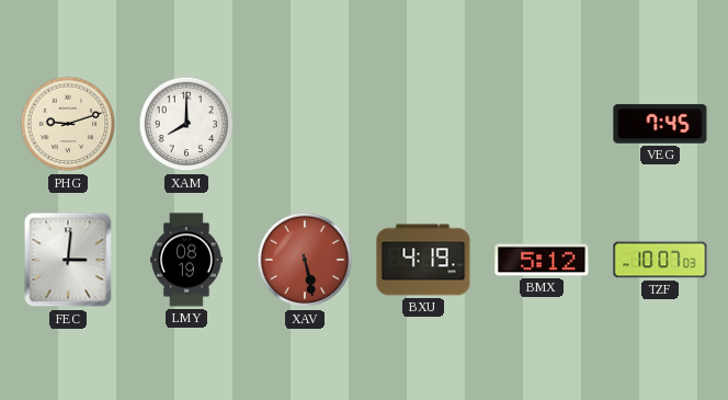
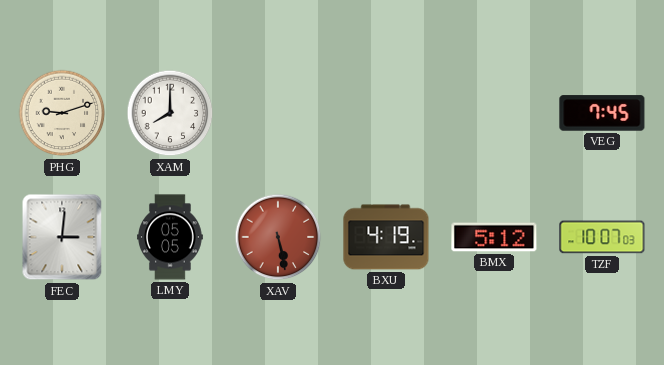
LMY: 08:19 -> 05:05 (171, 237)
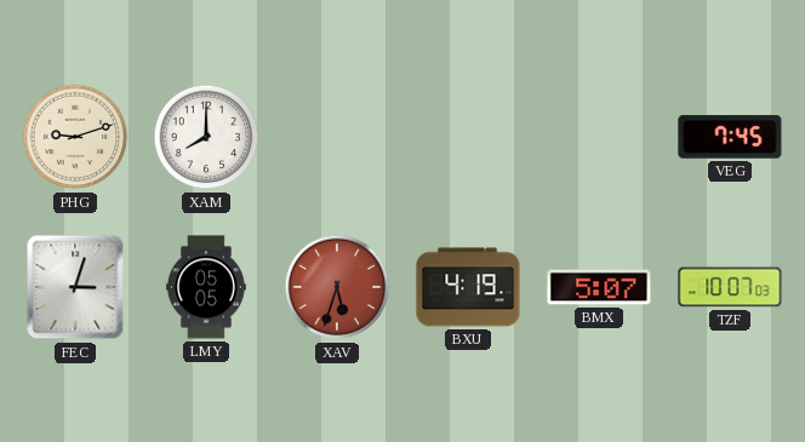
FEC: 3:01 -> 3:03 (75, 287)
XAV: 5:28 -> 5:33 (337, 287)
BMX: 5:12 -> 5:07 (599, 287)
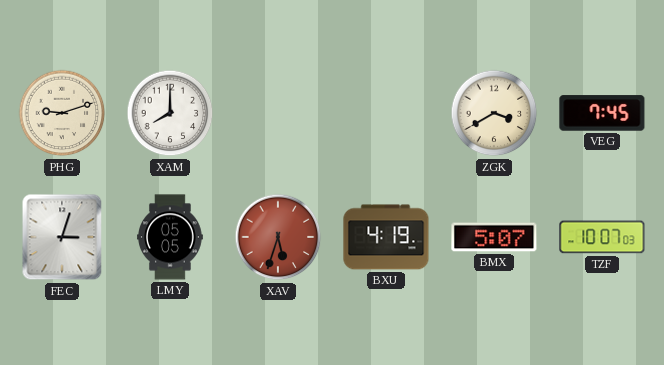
ZGK: none -> 3:40 (494, 113)
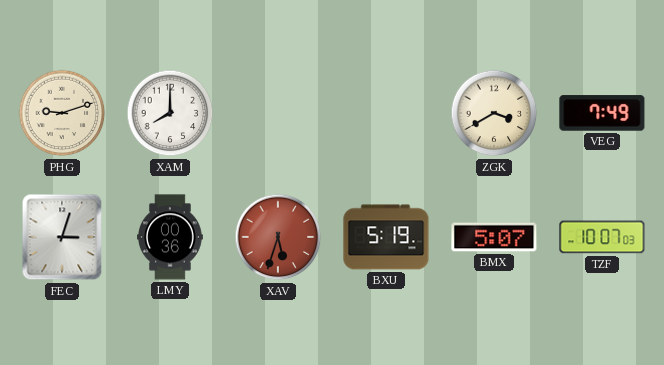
VEG: 7:45 -> 7:49 (602, 113)
LMY: 05:05 -> 00:36 (171, 237)
BXU: 4:19 -> 5:19 (386, 237)
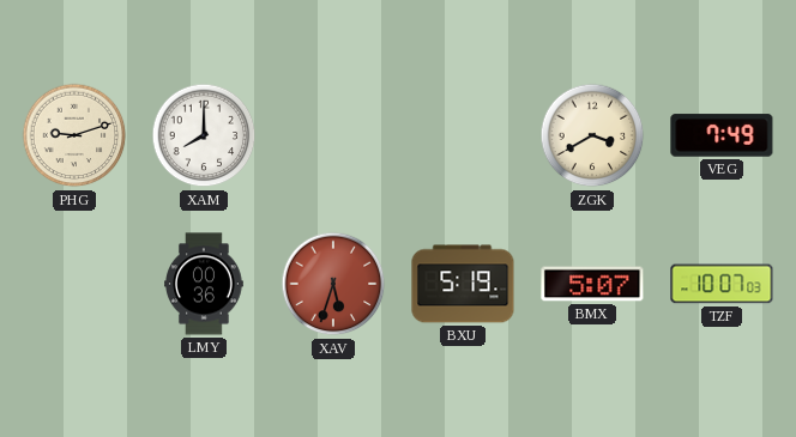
FEC: 3:03 -> none (62, 237)
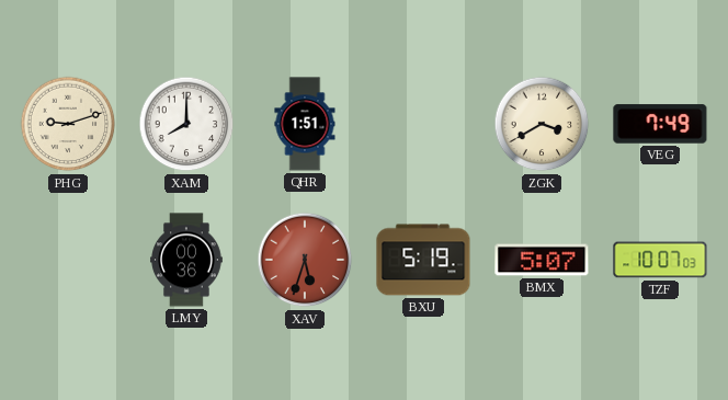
QHR: none -> 1:51 (305, 124)
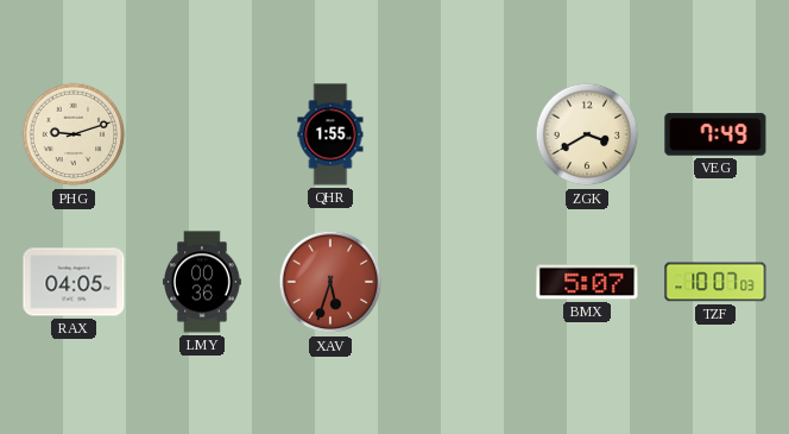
XAM: 8:00 -> none (186, 124)
QHR: 1:51 -> 1:55 (330, 134)
RAX: none -> 04:05 (74, 282)
BXU: 5:19 -> none (423, 260)
